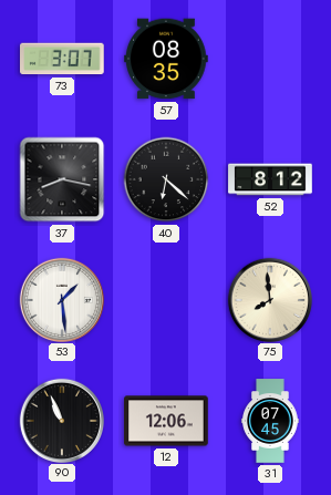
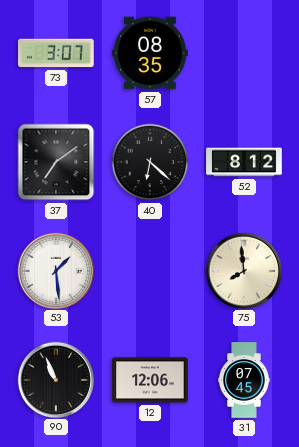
37: 8:17 -> 7:09 (56, 162)
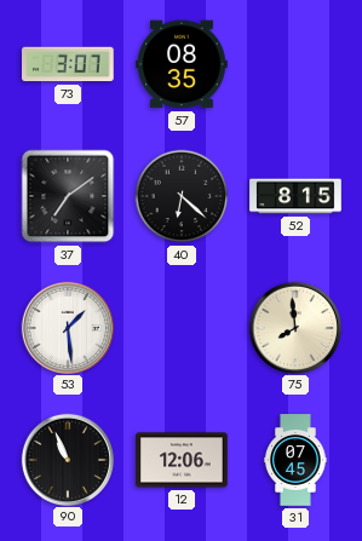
52: 8:12 -> 8:15 (295, 196)
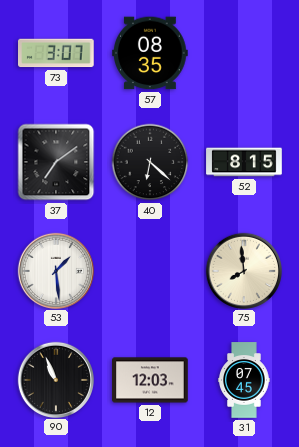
12: 12:06 -> 12:03 (150, 380)
